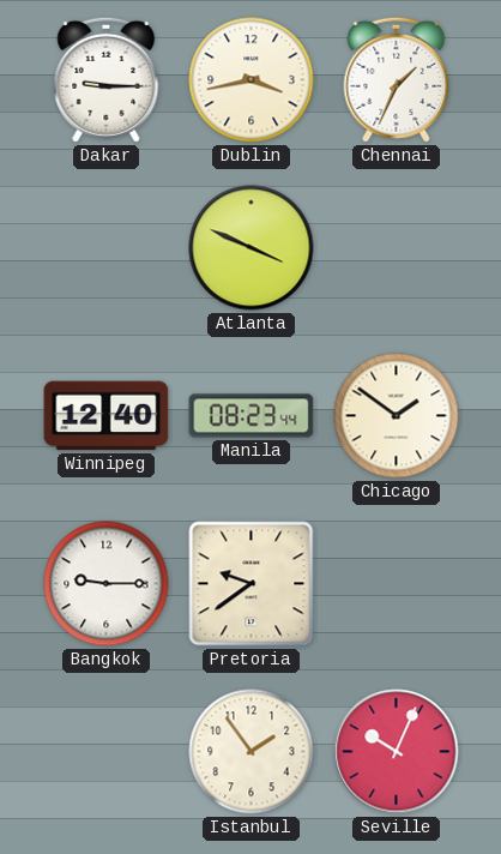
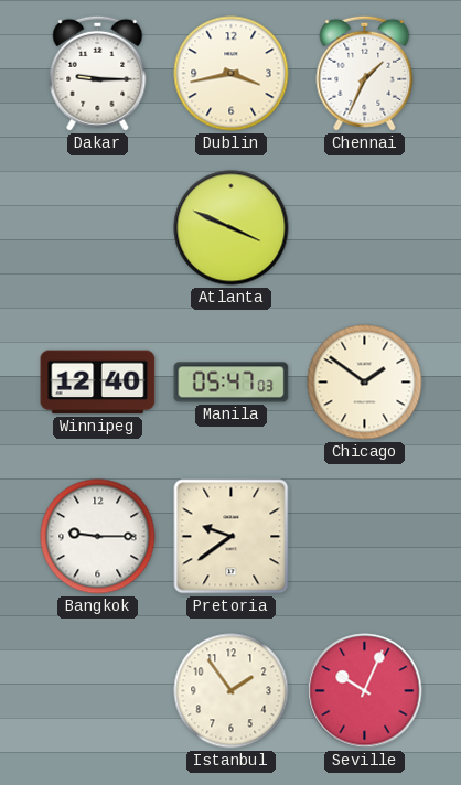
Manila: 08:23 -> 05:47 (232, 383)
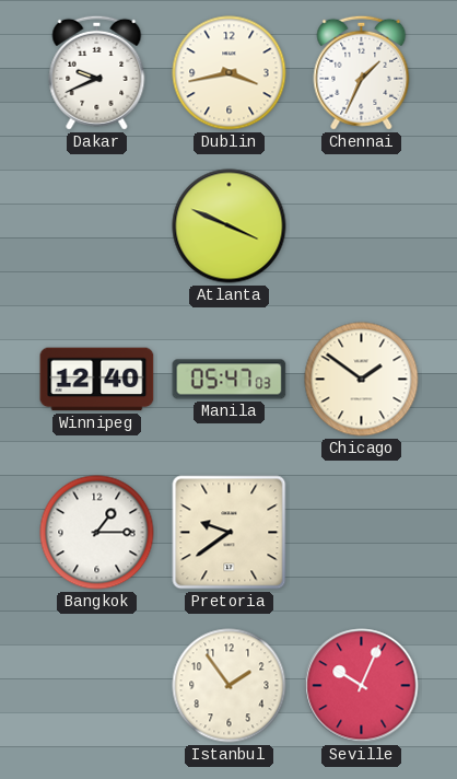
Dakar: 9:15 -> 9:41 (97, 72)
Bangkok: 9:15 -> 1:15 (97, 533)
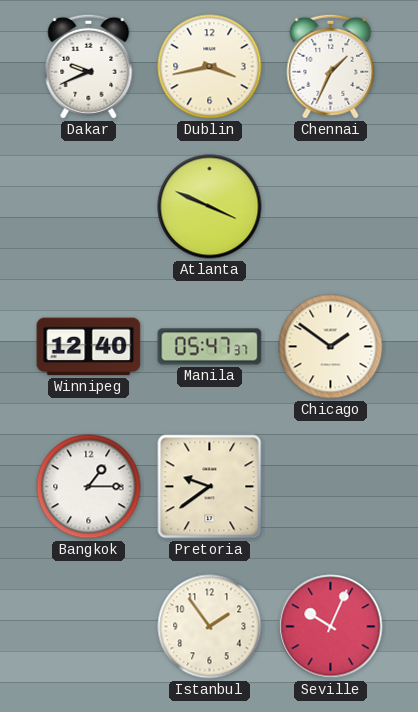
Manila: 05:47:03 -> 05:47:37 (210, 347)
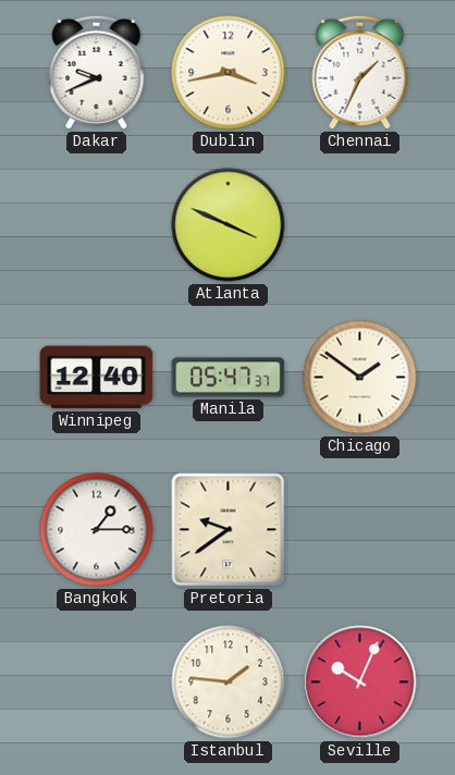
Istanbul: 1:54 -> 1:46 (229, 682)
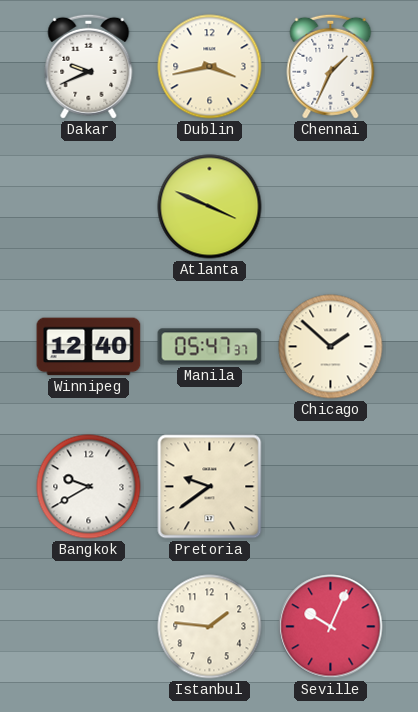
Chicago: 1:51 -> 1:52 (331, 347)
Bangkok: 1:15 -> 9:40 (89, 487)
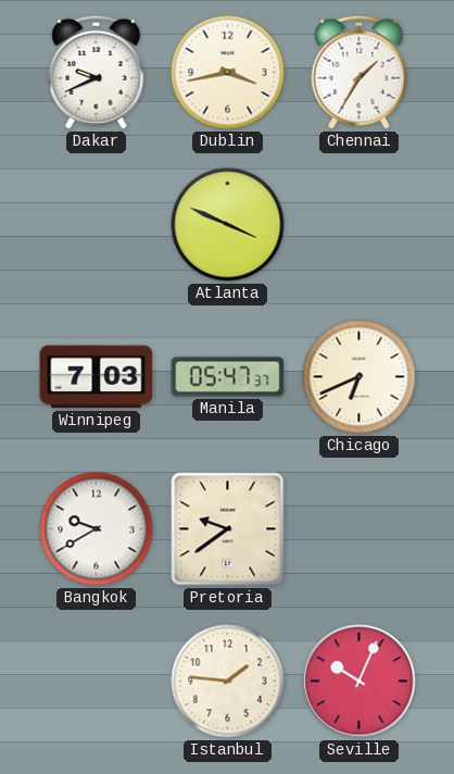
Chennai: 1:34 -> 1:35 (360, 72)
Winnipeg: 12:40 -> 7:03 (97, 377)
Chicago: 1:52 -> 6:41 (360, 377)
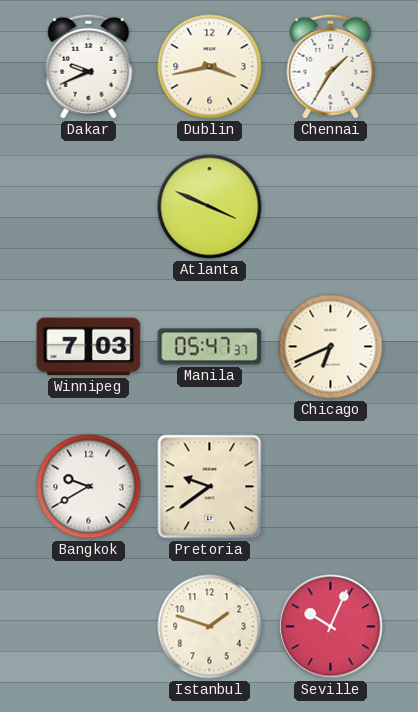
Istanbul: 1:46 -> 1:48 (210, 627)
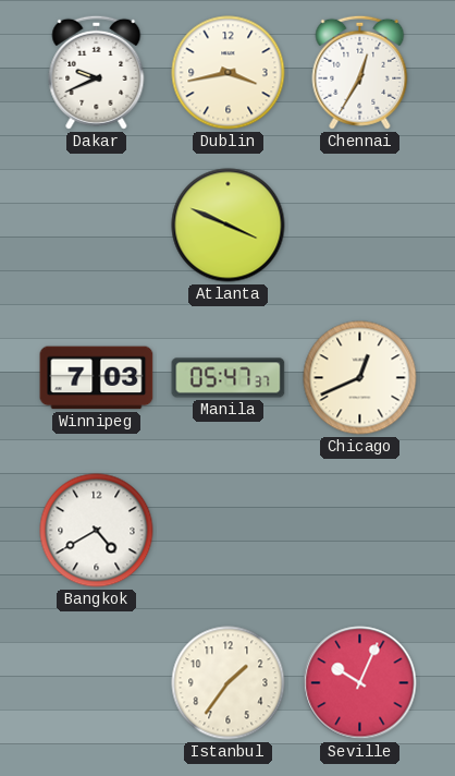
Chennai: 1:35 -> 12:35 (360, 72)
Chicago: 6:41 -> 12:41 (360, 378)
Bangkok: 9:40 -> 4:40 (97, 531)
Pretoria: 9:39 -> none (210, 487)
Istanbul: 1:48 -> 1:36 (229, 683)
